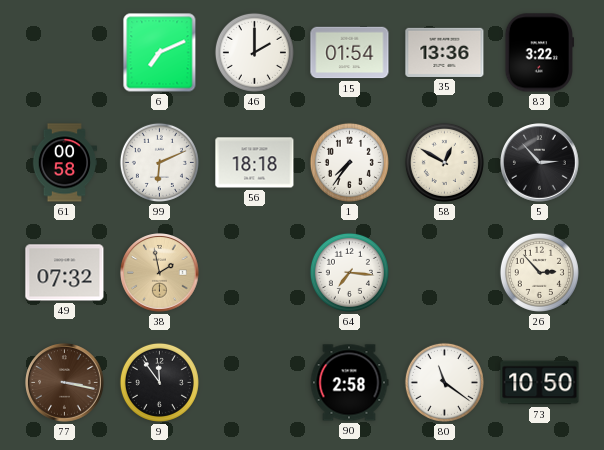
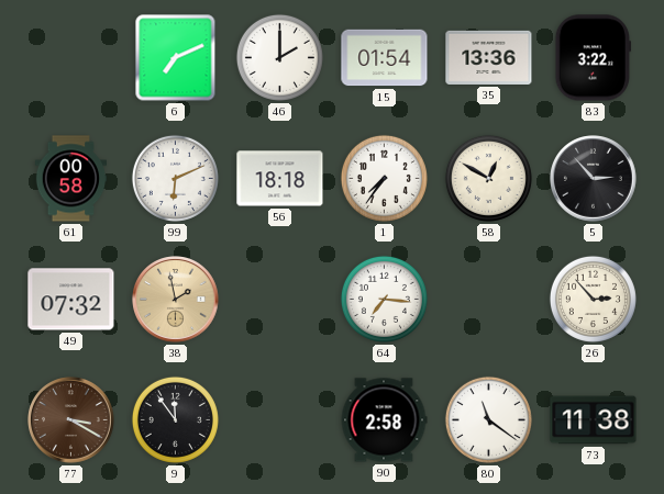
77: 3:17 -> 3:20 (71, 420)
73: 10:50 -> 11:38 (594, 420)
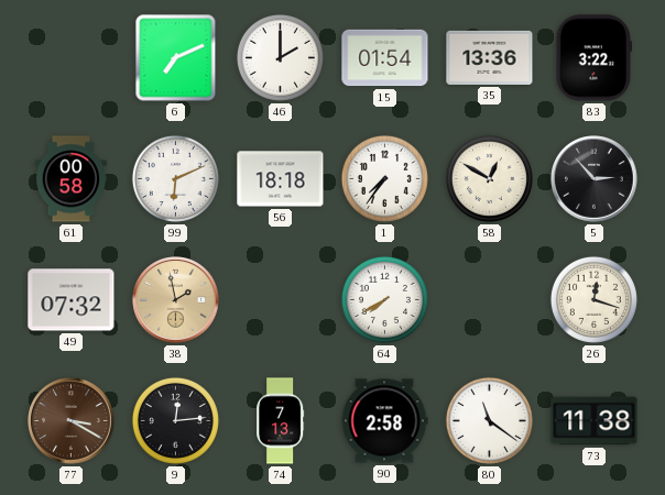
64: 7:16 -> 7:40 (384, 299)
26: 2:53 -> 12:18 (593, 299)
9: 11:54 -> 12:14 (175, 420)
74: none -> 7:13 (281, 421)
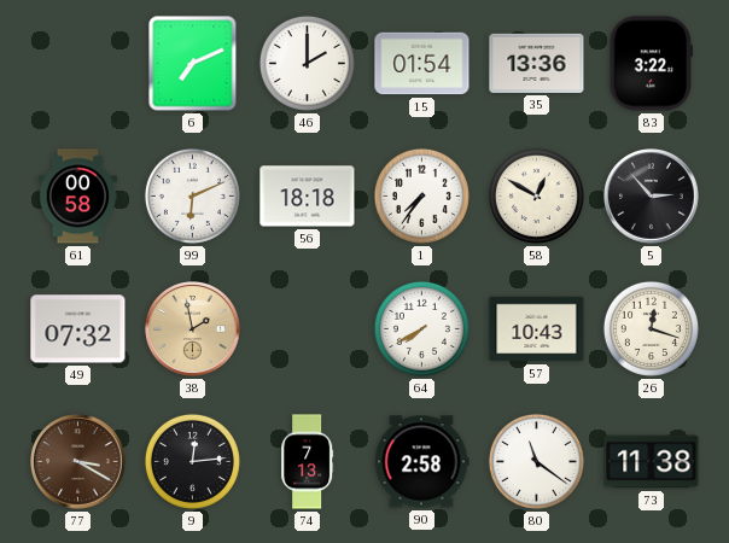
57: none -> 10:43 (537, 329)
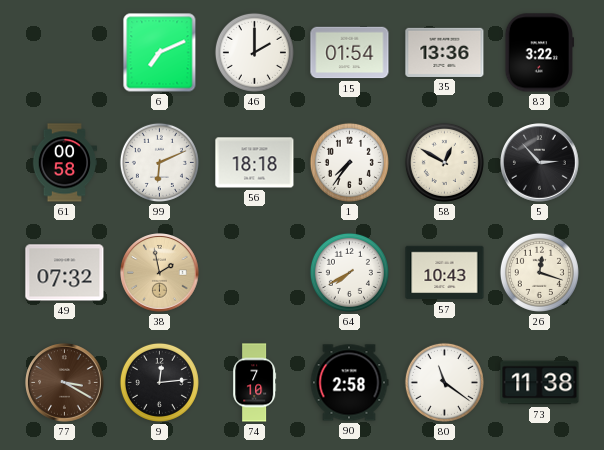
74: 7:13 -> 7:10 (255, 383)
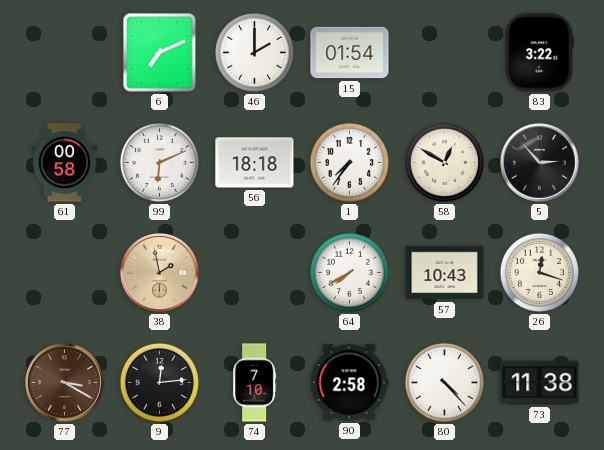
35: 13:36 -> none (445, 52)
49: 07:32 -> none (65, 273)
80: 11:21 -> 4:23 (444, 382)
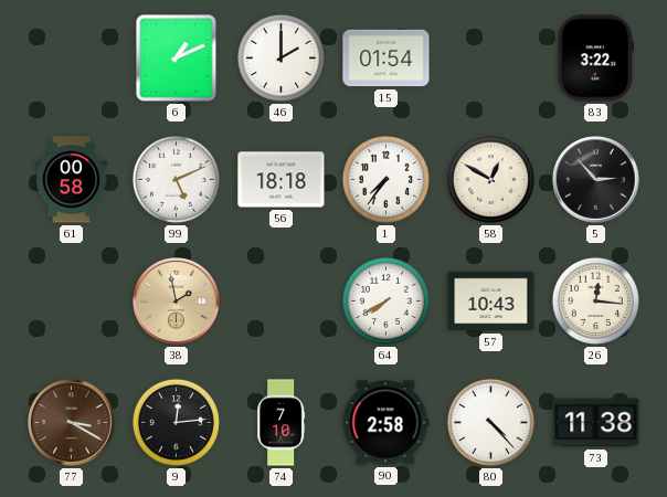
6: 7:11 -> 1:11 (177, 59)
99: 6:11 -> 5:11 (176, 179)
26: 12:18 -> 12:16 (595, 300)
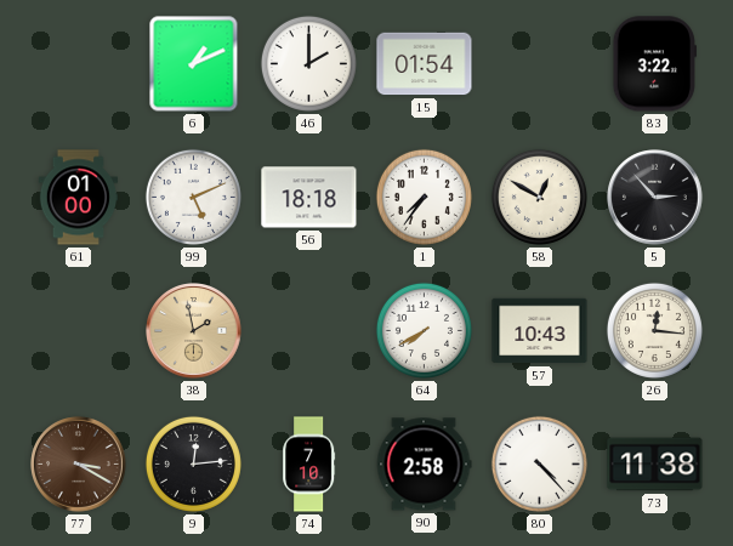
61: 00:58 -> 01:00 (79, 198)
